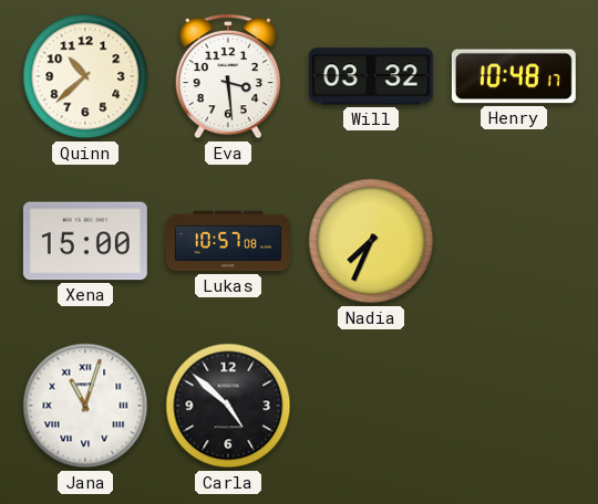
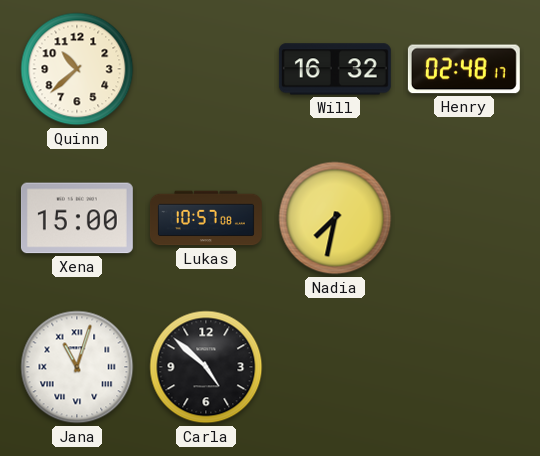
Eva: 3:29 -> none (228, 76)
Will: 03:32 -> 16:32 (335, 69)
Henry: 10:48 -> 02:48 (464, 69)
Nadia: 7:34 -> 7:32 (335, 218)
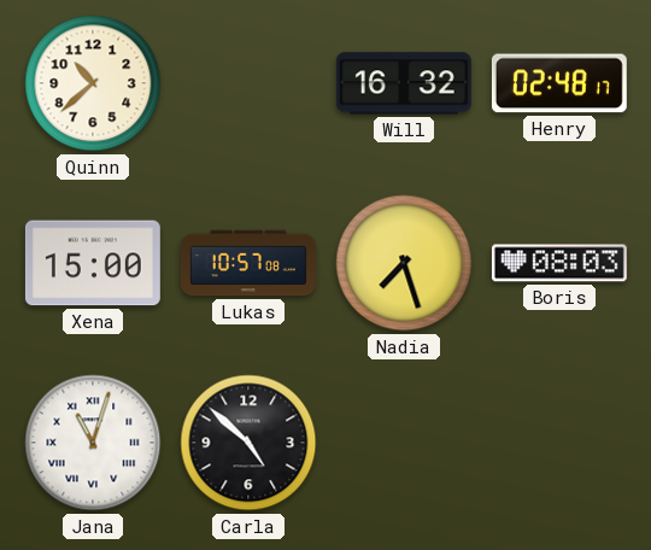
Nadia: 7:32 -> 7:27 (404, 263)
Boris: none -> 08:03 (559, 263)
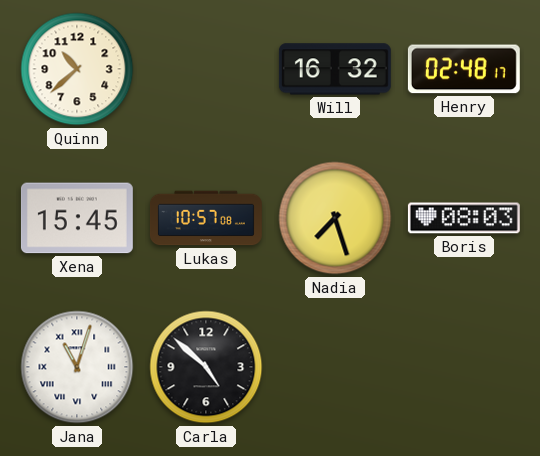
Xena: 15:00 -> 15:45 (77, 218)
